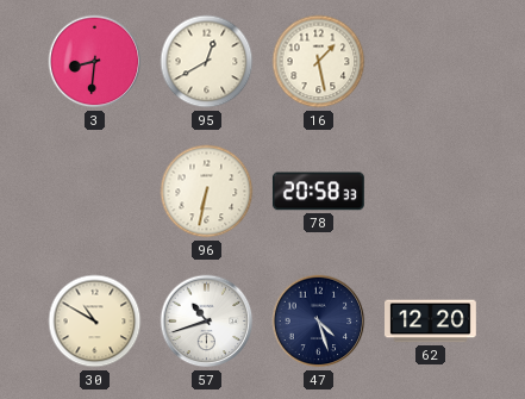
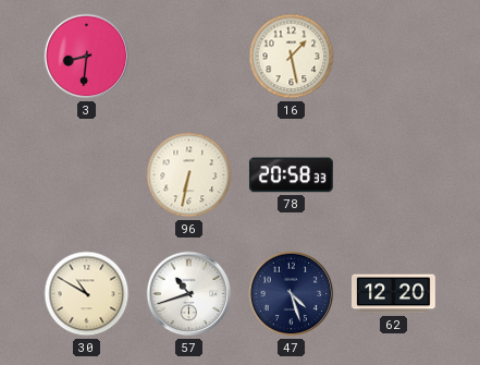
95: 12:40 -> none (207, 62)
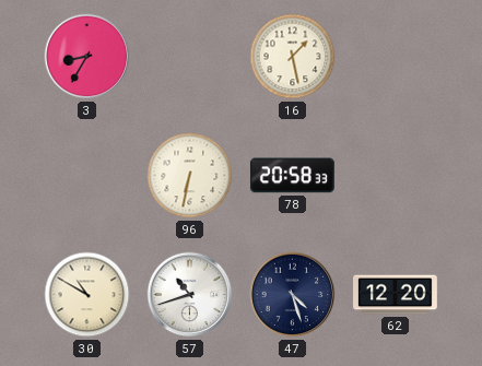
3: 8:31 -> 8:35 (87, 57)
